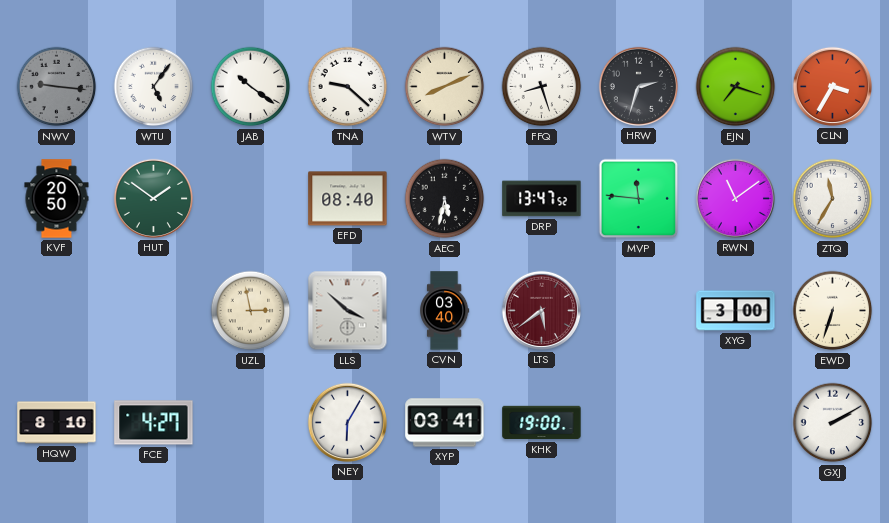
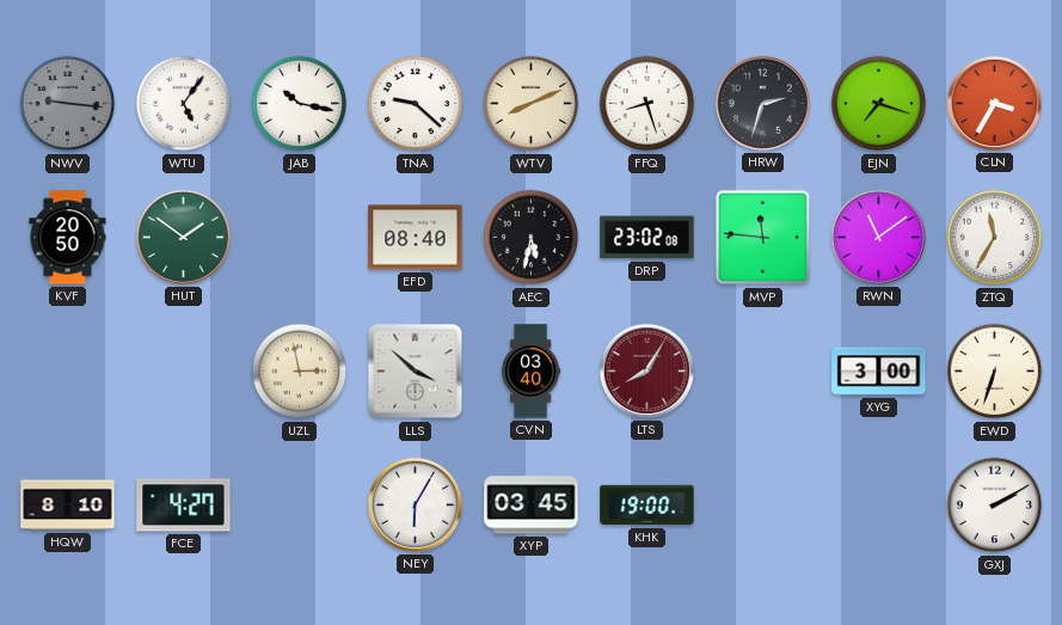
JAB: 10:21 -> 10:17 (300, 104)
DRP: 13:47 -> 23:02 (647, 238)
LTS: 5:39 -> 8:05 (646, 370)
XYP: 03:41 -> 03:45 (532, 505)
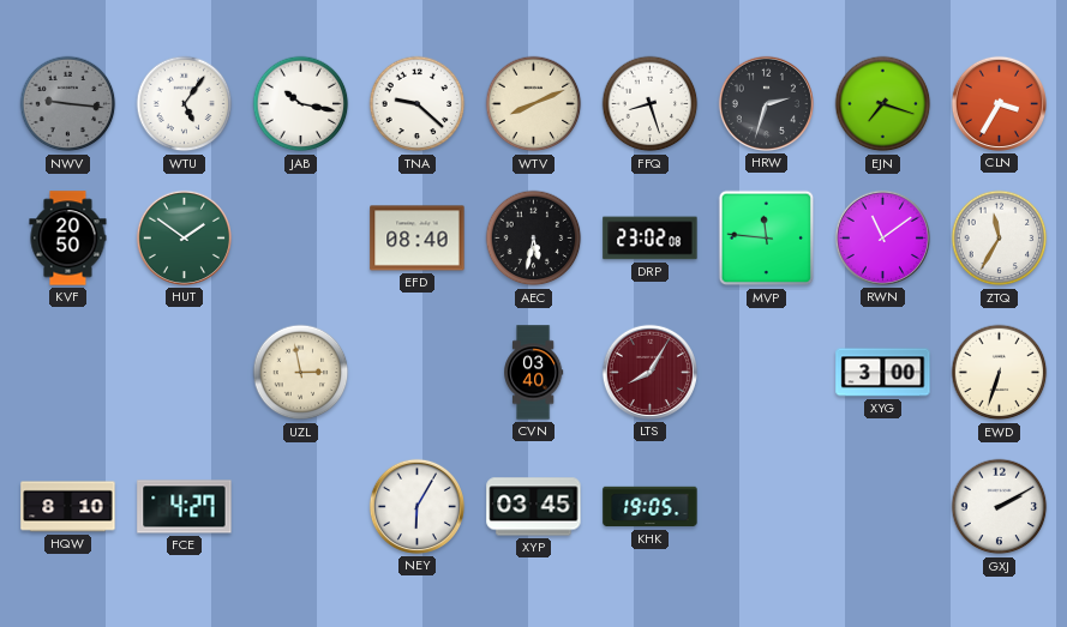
LLS: 3:52 -> none (416, 372)
KHK: 19:00 -> 19:05 (651, 507)
